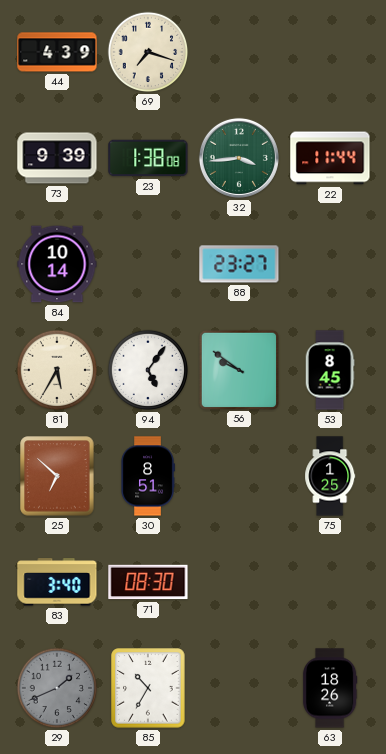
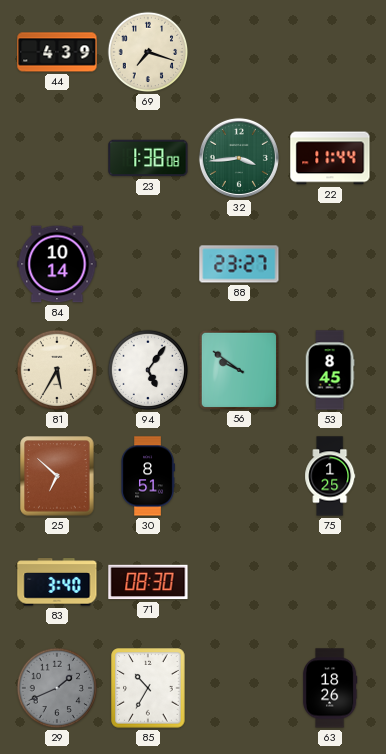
73: 9:39 -> none (57, 158)
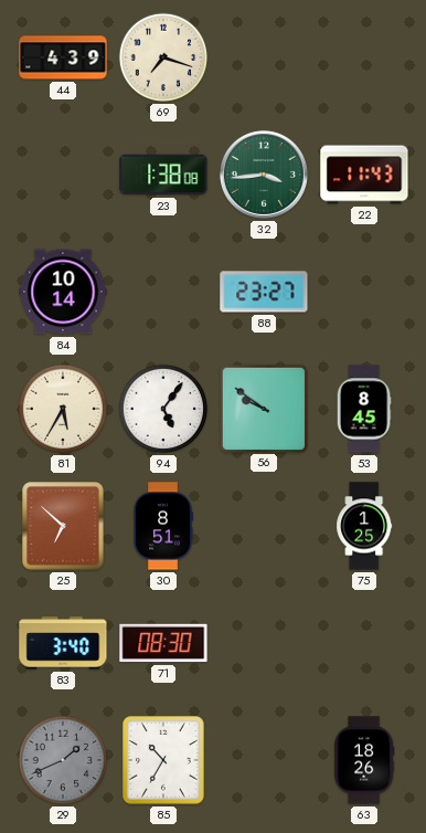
22: 11:44 -> 11:43 (364, 175)
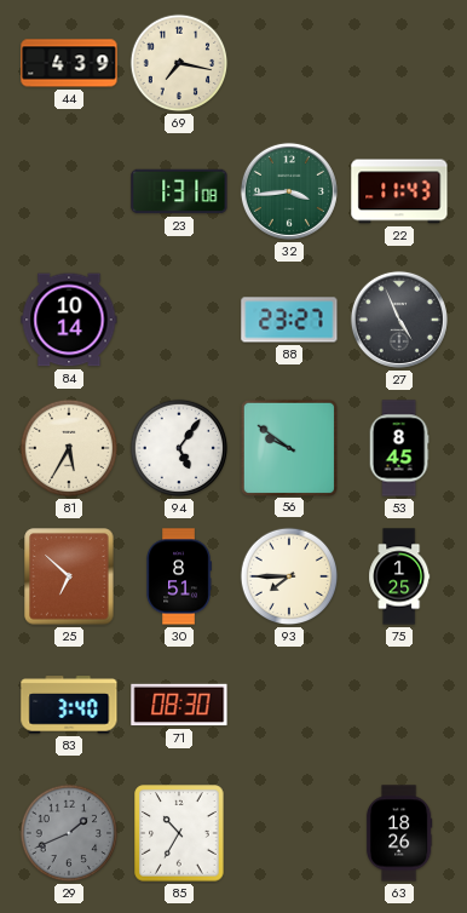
69: 7:18 -> 7:17 (179, 63)
23: 1:38 -> 1:31 (179, 191)
27: none -> 4:56 (399, 320)
93: none -> 7:45 (289, 576)
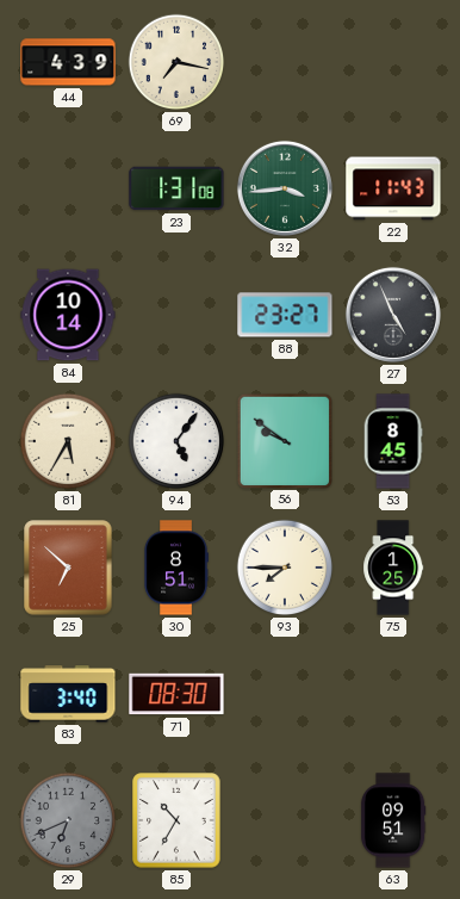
29: 1:41 -> 6:41 (68, 820)
63: 18:26 -> 09:51 (393, 820)
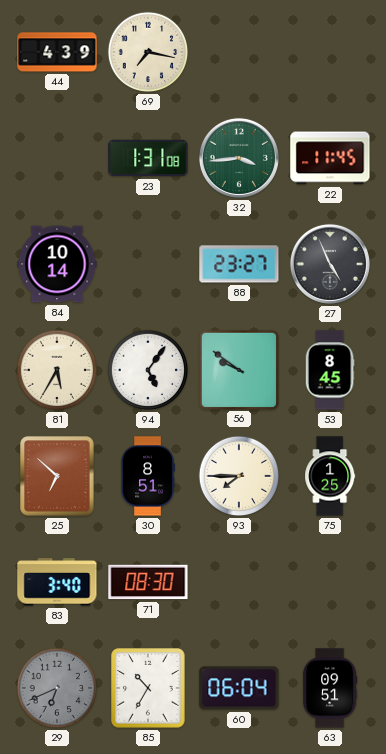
22: 11:43 -> 11:45 (330, 158)
60: none -> 06:04 (239, 688)
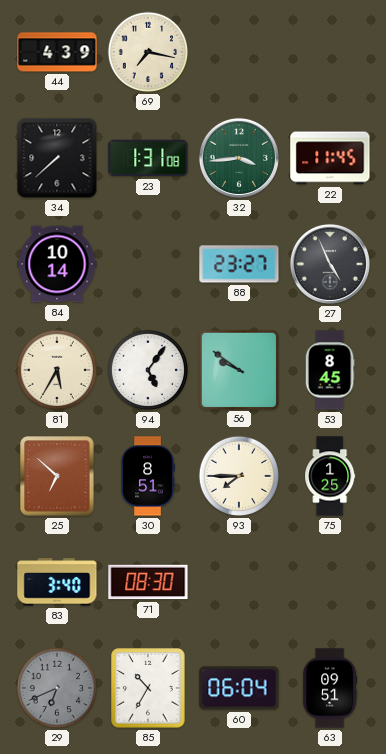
34: none -> 7:38 (57, 158)
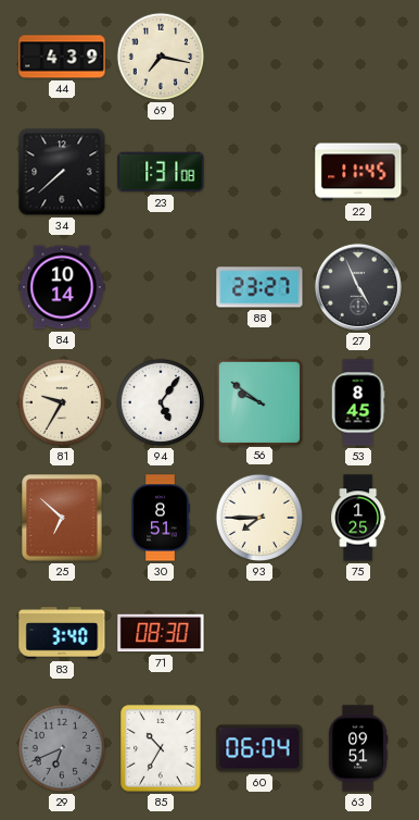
32: 3:44 -> none (239, 158)
81: 5:35 -> 9:35 (62, 402)
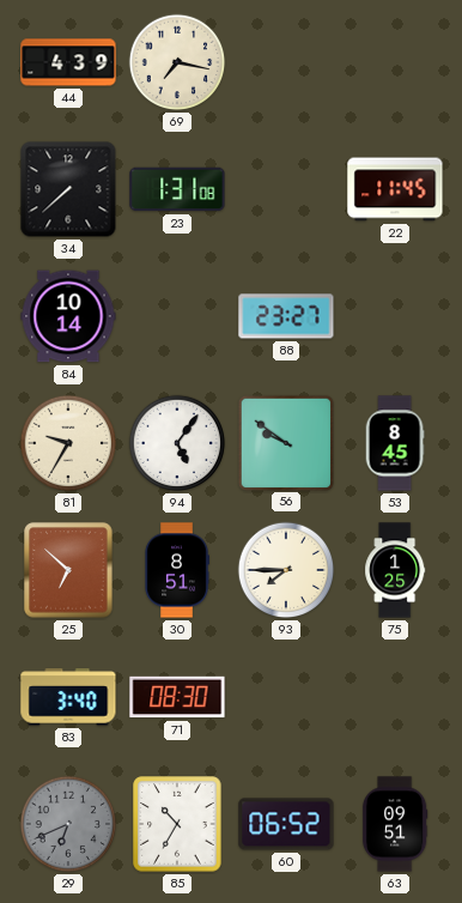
27: 4:56 -> none (358, 287)
60: 06:04 -> 06:52 (286, 824)
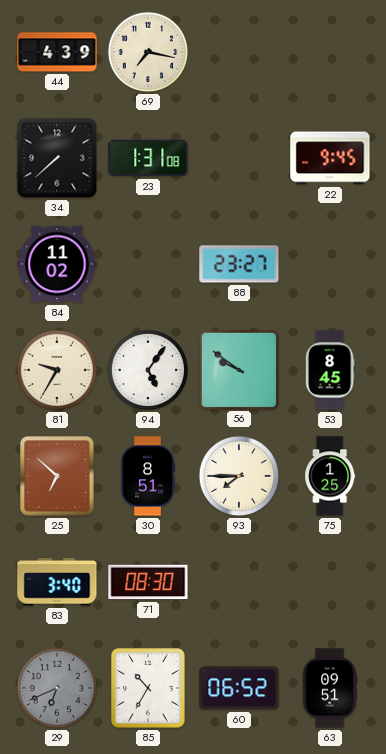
22: 11:45 -> 9:45 (330, 158)
84: 10:14 -> 11:02 (57, 264)
